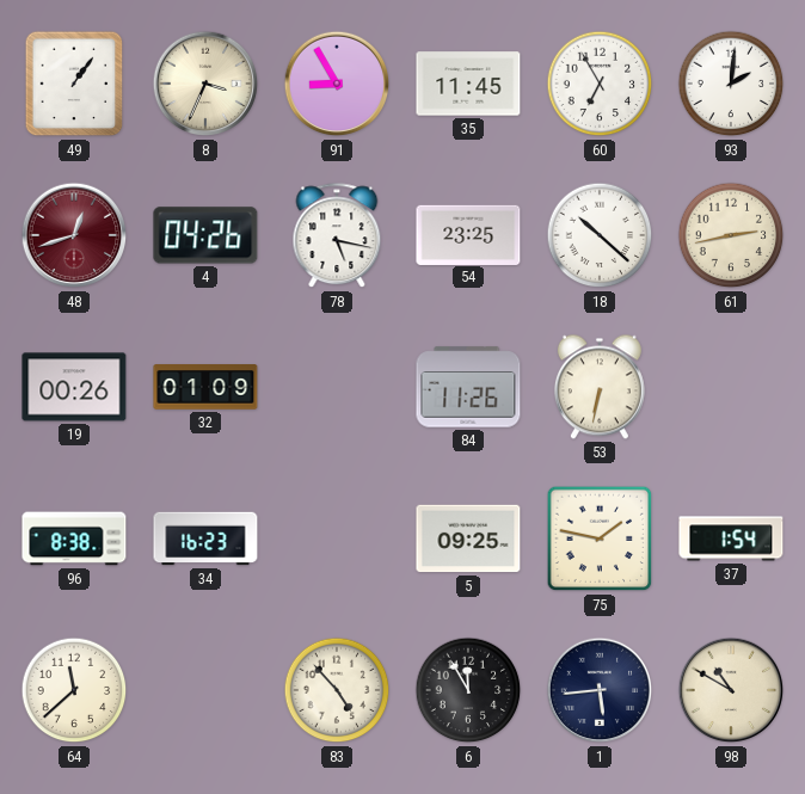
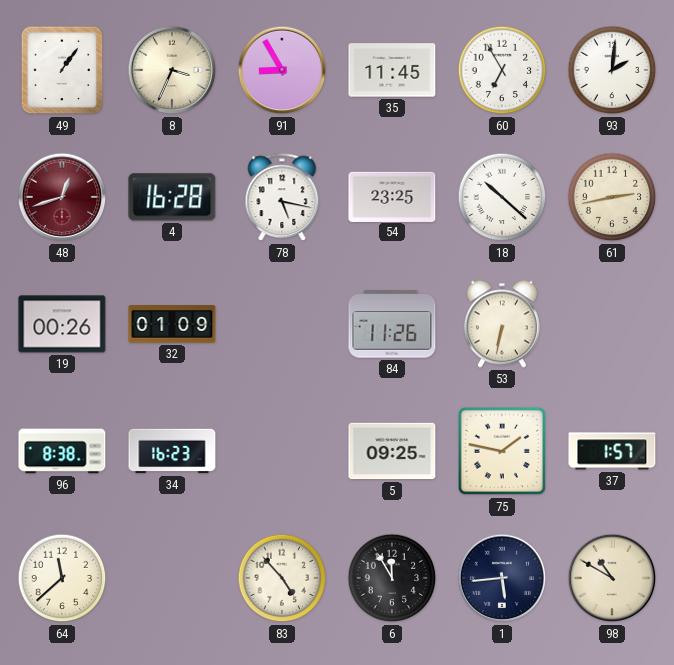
4: 04:26 -> 16:28 (172, 197)
37: 1:54 -> 1:57 (612, 451)
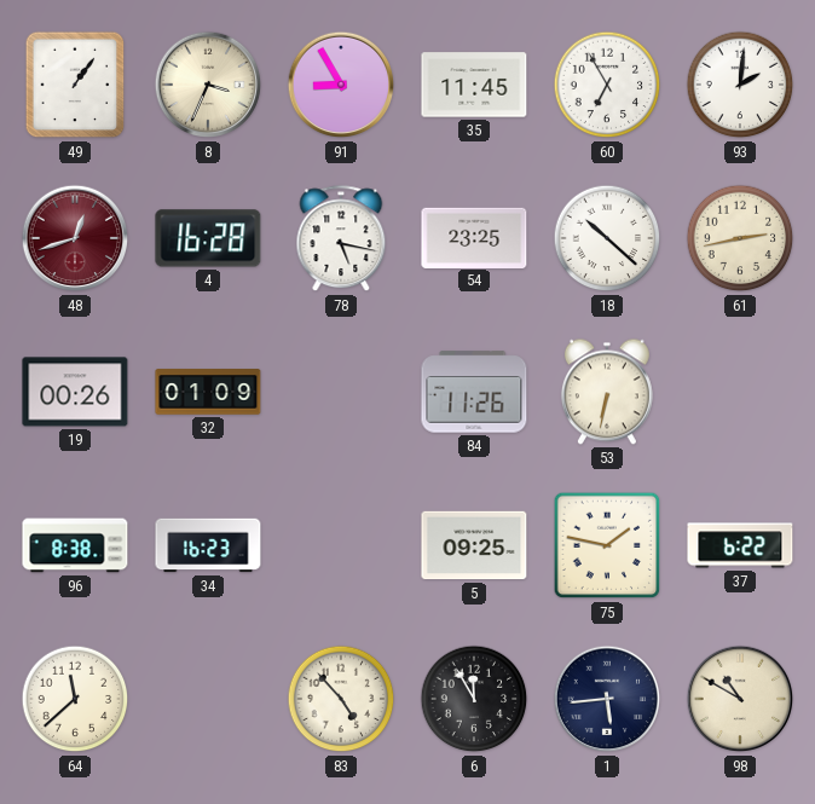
37: 1:57 -> 6:22 (740, 545)
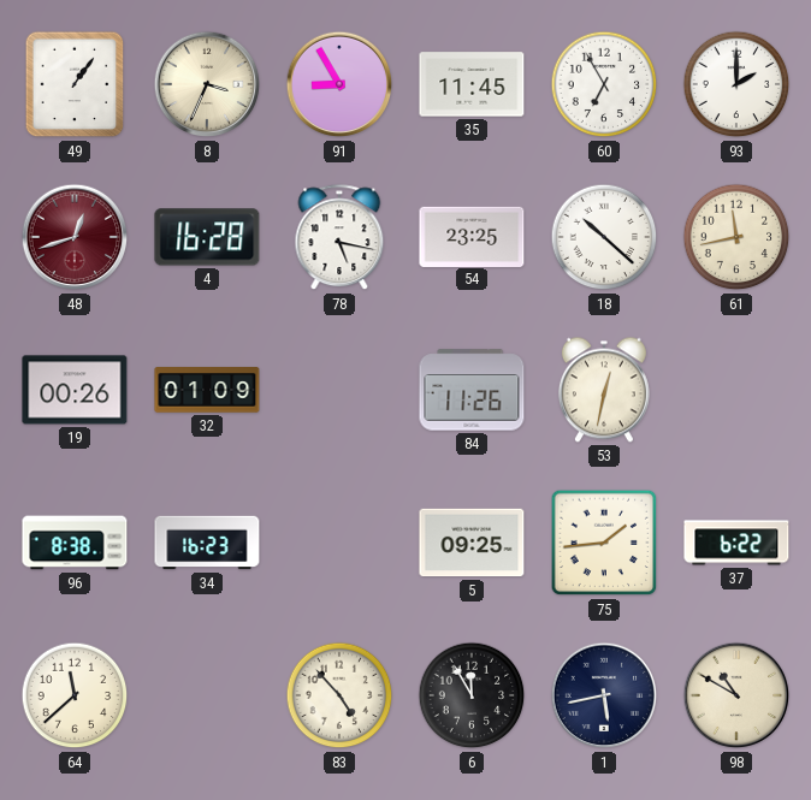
93: 2:01 -> 2:00 (736, 84)
61: 2:43 -> 11:43 (736, 237)
53: 6:32 -> 12:32 (604, 390)
75: 1:47 -> 1:44 (604, 543)
1: 5:44 -> 5:43 (604, 695)
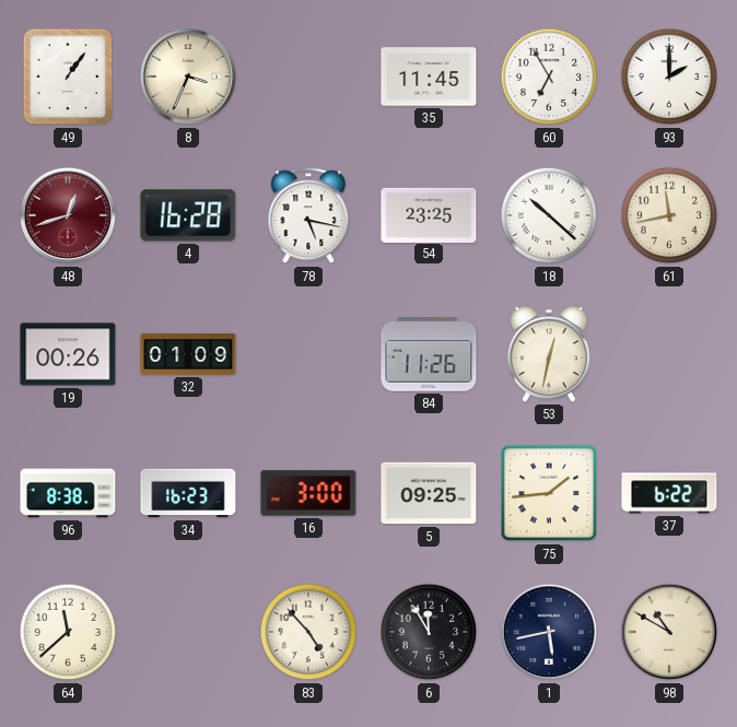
91: 8:55 -> none (339, 84)
16: none -> 3:00 (308, 493)
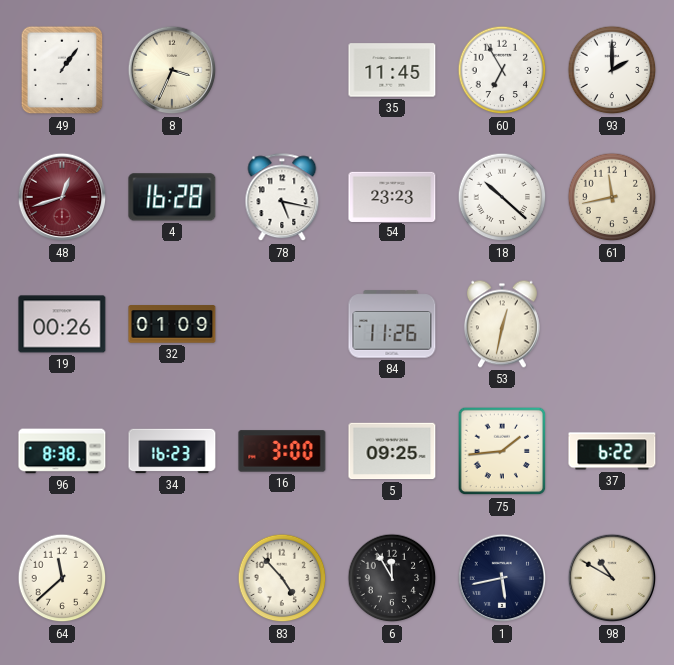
54: 23:25 -> 23:23 (392, 196)
